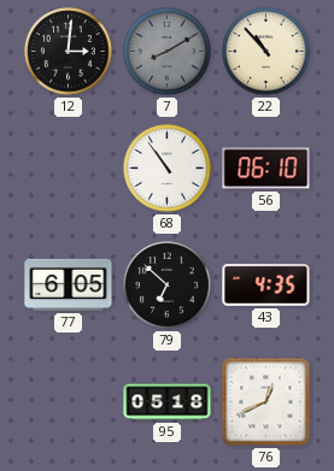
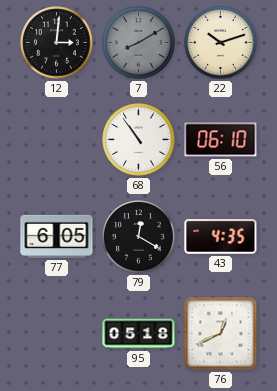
22: 10:53 -> 10:12 (221, 43)
79: 6:52 -> 12:20 (139, 237)
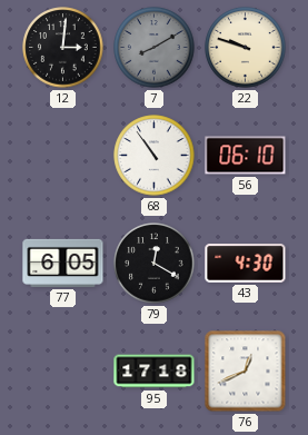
22: 10:12 -> 9:48 (246, 48)
43: 4:35 -> 4:30 (246, 264)
95: 05:18 -> 17:18 (155, 372)
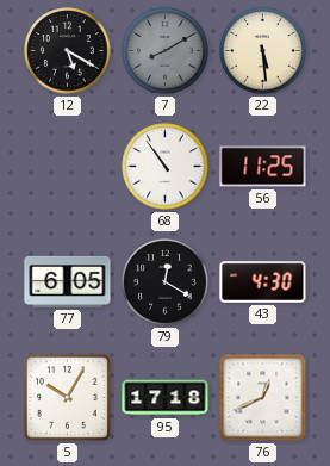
12: 3:01 -> 5:20 (68, 51)
22: 9:48 -> 5:29 (263, 51)
56: 06:10 -> 11:25 (263, 167)
5: none -> 10:05 (68, 398)
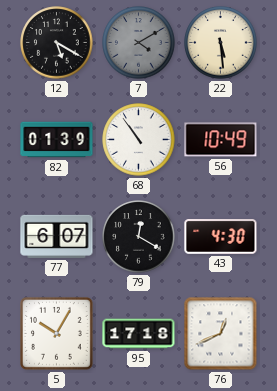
7: 8:10 -> 4:10 (139, 43)
82: none -> 01:39 (57, 140)
56: 11:25 -> 10:49 (221, 140)
77: 6:05 -> 6:07 (57, 236)
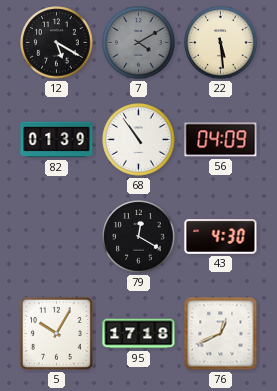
56: 10:49 -> 04:09 (221, 140)
77: 6:07 -> none (57, 236)
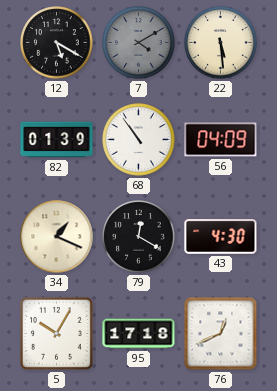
34: none -> 1:19 (57, 237)
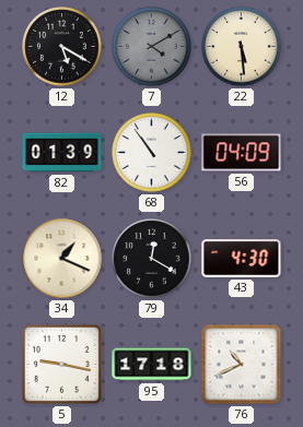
5: 10:05 -> 9:17 (62, 365)
76: 12:41 -> 10:41 (242, 365)
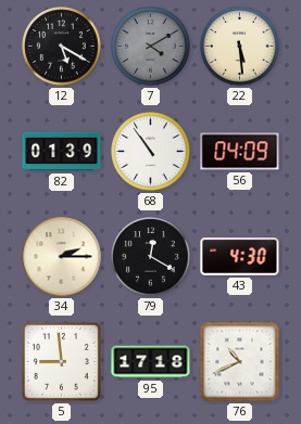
34: 1:19 -> 2:15 (62, 257)
5: 9:17 -> 8:59 (62, 362)
